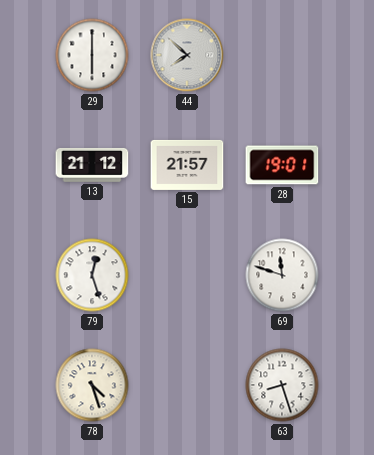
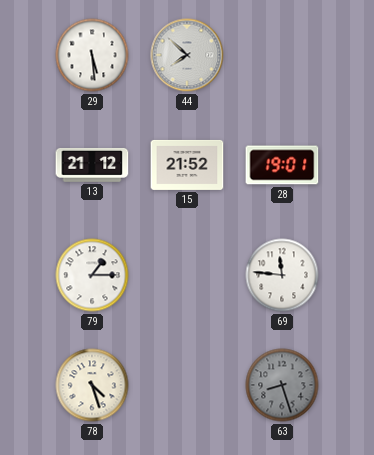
29: 6:00 -> 5:29 (92, 55)
15: 21:57 -> 21:52 (187, 165)
79: 12:27 -> 1:15 (92, 275)
69: 11:48 -> 11:46 (282, 275)
63 dial: white -> grey (282, 385)
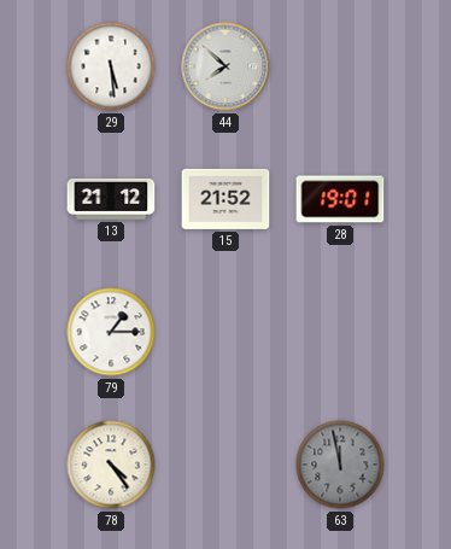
69: 11:46 -> none (282, 275)
78: 4:27 -> 4:24 (111, 465)
63: 8:27 -> 11:58 (340, 465)
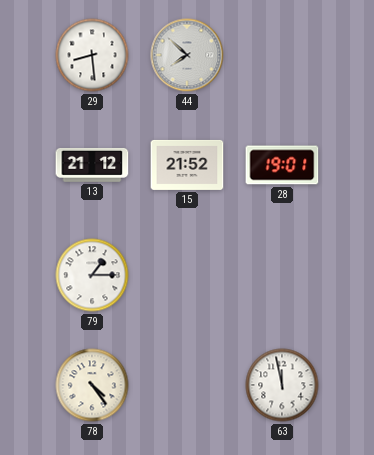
29: 5:29 -> 8:29 (92, 55)
63 dial: grey -> white (282, 385)
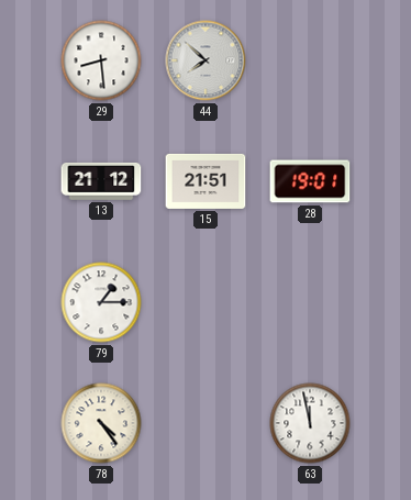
15: 21:52 -> 21:51 (205, 181)
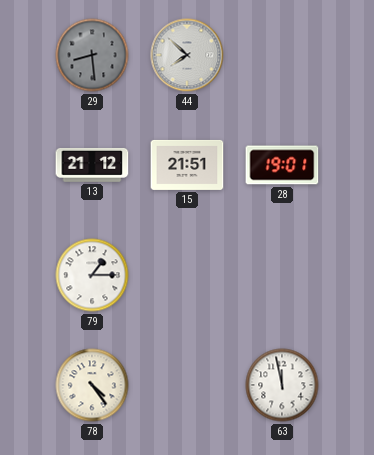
29 dial: white -> grey (92, 55)
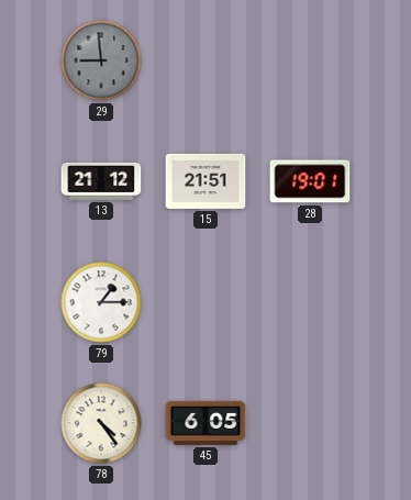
29: 8:29 -> 8:59 (101, 60)
44: 7:52 -> none (187, 55)
45: none -> 6:05 (205, 423)
63: 11:58 -> none (282, 385)
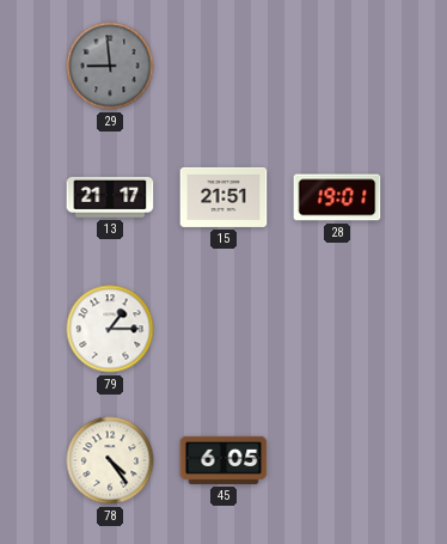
13: 21:12 -> 21:17 (110, 197)
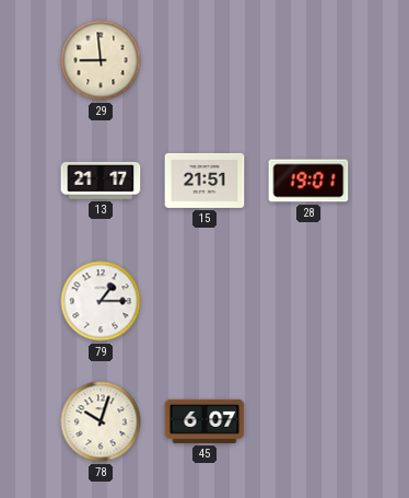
29 dial: grey -> cream (101, 60)
78: 4:24 -> 10:03 (101, 421)
45: 6:05 -> 6:07 (204, 421)
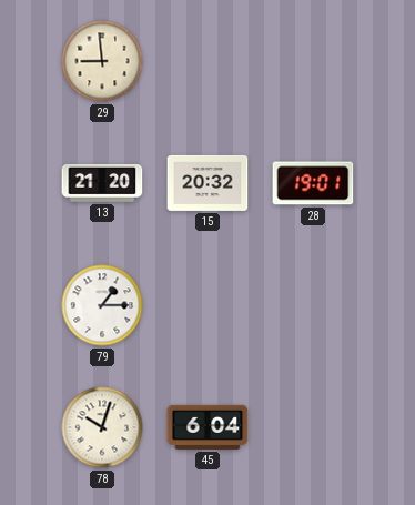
13: 21:17 -> 21:20 (102, 183)
15: 21:51 -> 20:32 (207, 183)
45: 6:07 -> 6:04 (207, 427)
